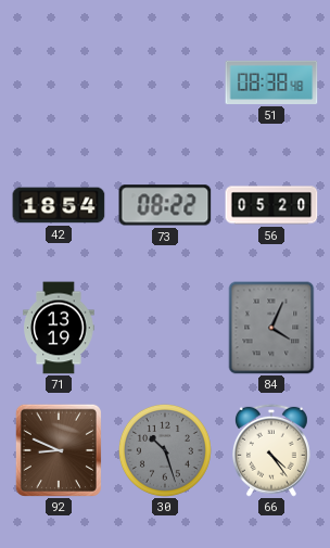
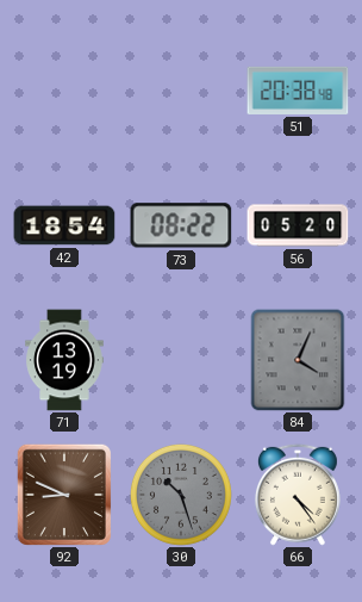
51: 08:38 -> 20:38 (298, 91)
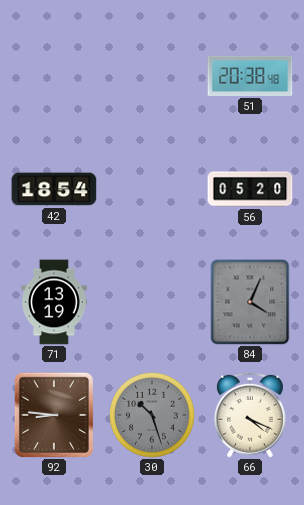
73: 08:22 -> none (181, 225)
92: 8:49 -> 8:46 (54, 415)
66: 4:24 -> 4:19 (250, 415)
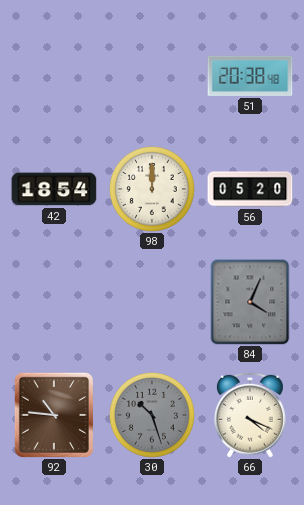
98: none -> 12:00 (152, 189)
71: 13:19 -> none (54, 302)
92: 8:46 -> 10:46 (54, 415)
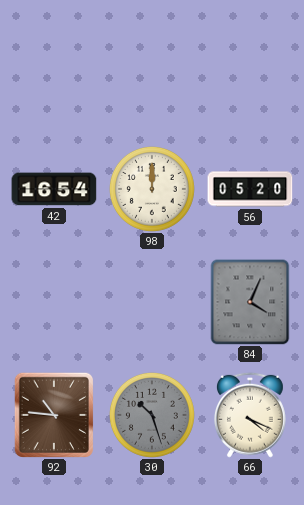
51: 20:38 -> none (250, 76)
42: 18:54 -> 16:54 (54, 189)
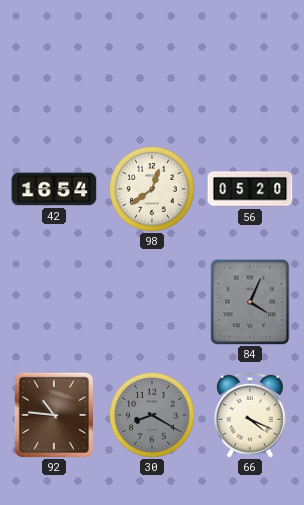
98: 12:00 -> 12:39 (152, 189)
30: 10:27 -> 8:20 (152, 415)
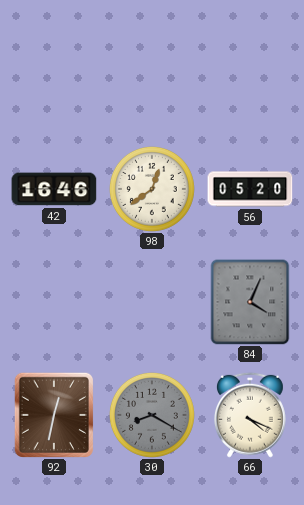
42: 16:54 -> 16:46 (54, 189)
92: 10:46 -> 12:32 (54, 415)
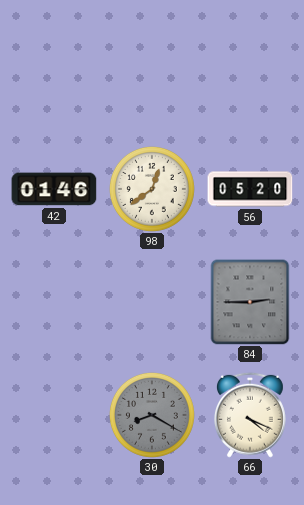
42: 16:46 -> 01:46 (54, 189)
84: 4:04 -> 2:45 (250, 302)
92: 12:32 -> none (54, 415)
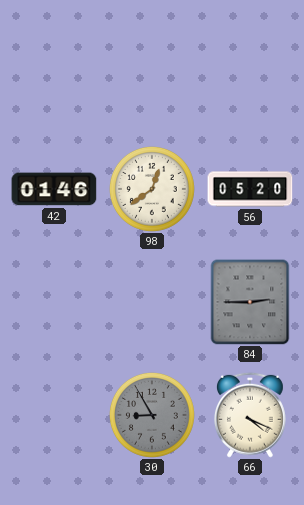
30: 8:20 -> 8:55 (152, 415)
